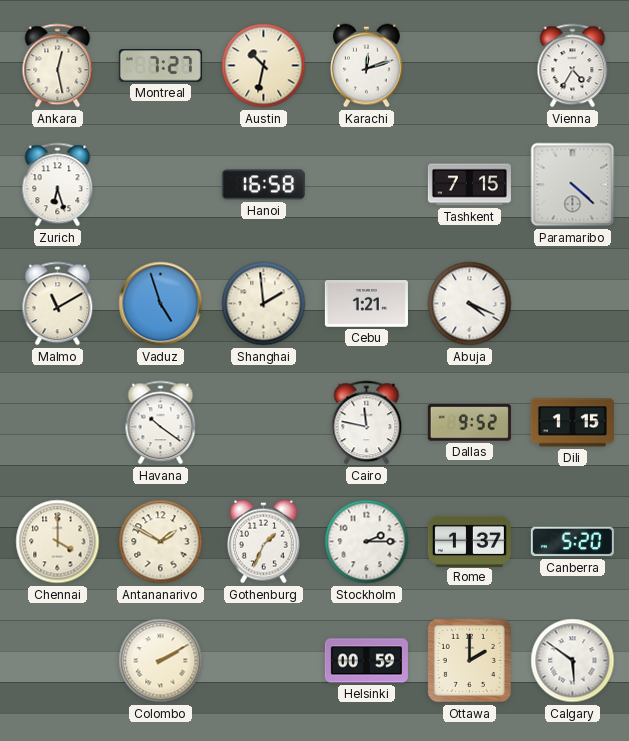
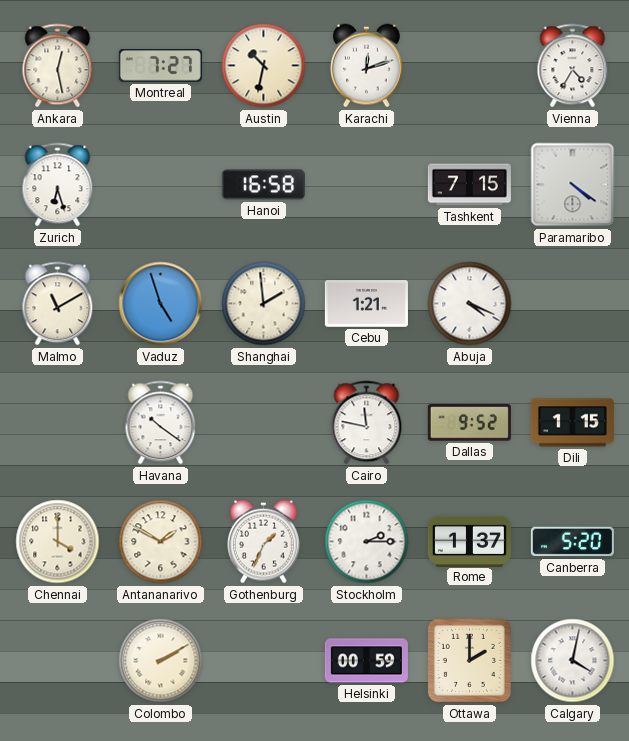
Paramaribo: 4:22 -> 4:21 (573, 185)
Calgary: 5:51 -> 4:02 (573, 661)
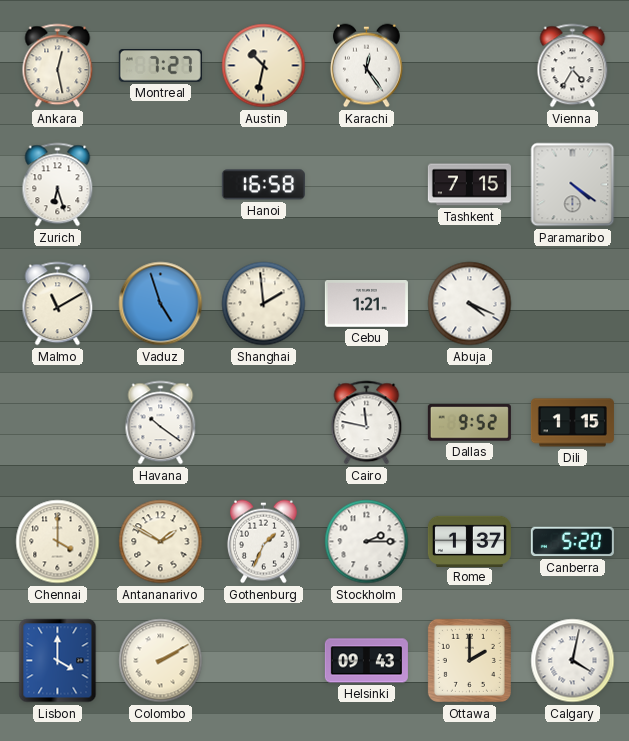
Karachi: 12:12 -> 12:24 (366, 66)
Lisbon: none -> 4:00 (58, 661)
Helsinki: 00:59 -> 09:43 (366, 661)
